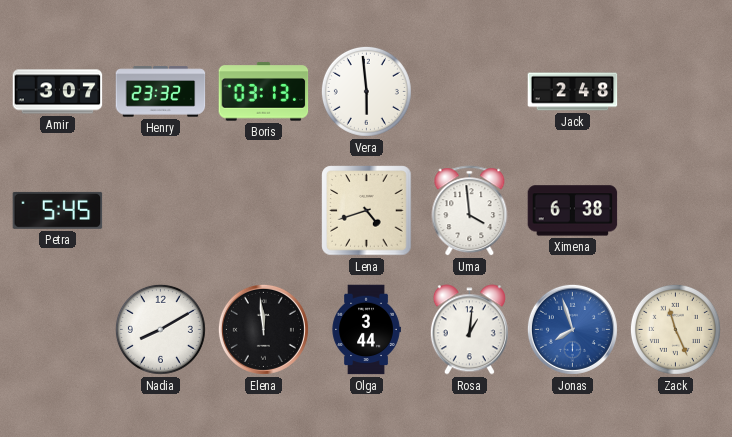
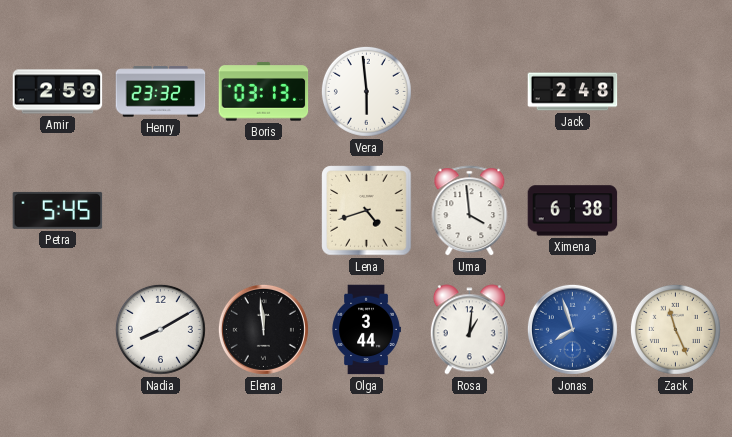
Amir: 3:07 -> 2:59 (58, 92)
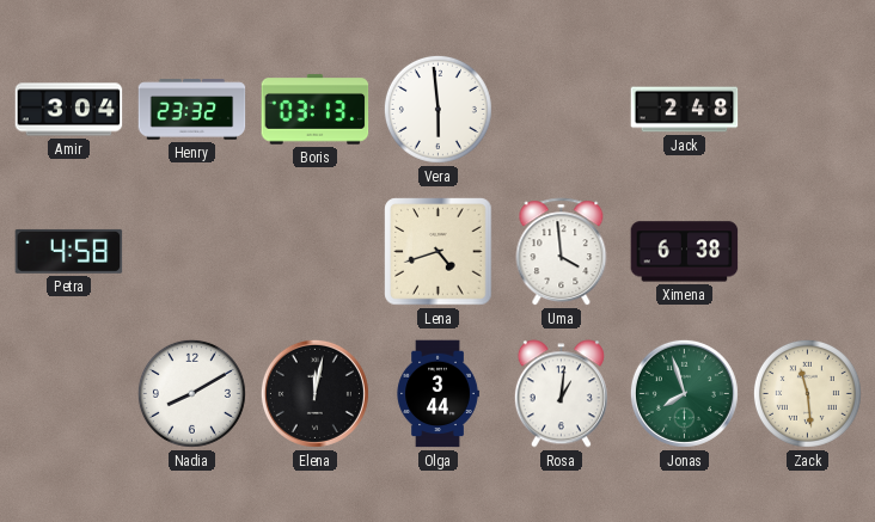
Amir: 2:59 -> 3:04 (69, 110)
Petra: 5:45 -> 4:58 (69, 251)
Elena: 11:59 -> 12:02 (314, 393)
Jonas dial: blue -> green (684, 393)
Zack: 11:26 -> 11:29 (807, 393)
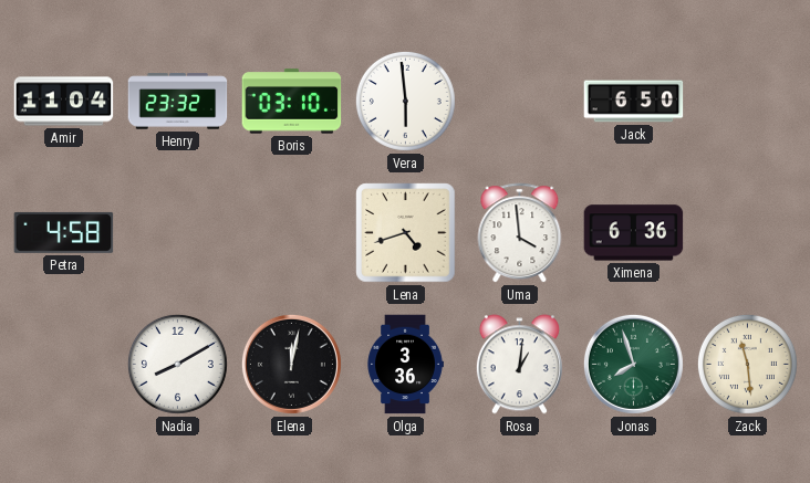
Amir: 3:04 -> 11:04 (64, 102)
Boris: 03:13 -> 03:10 (292, 102)
Jack: 2:48 -> 6:50 (634, 102)
Ximena: 6:38 -> 6:36 (634, 233)
Olga: 3:44 -> 3:36 (405, 365)
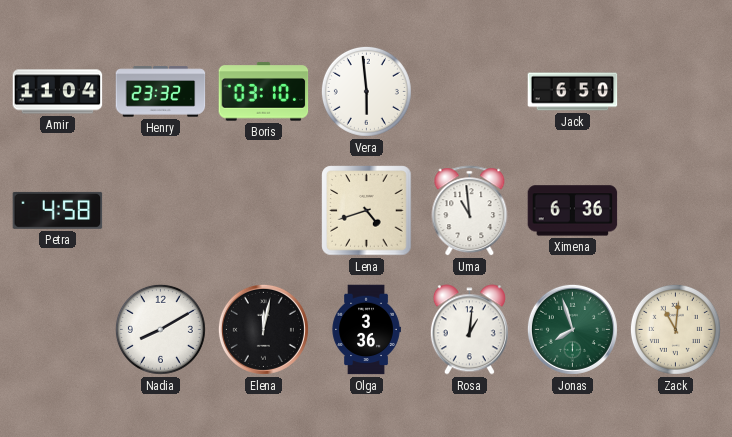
Uma: 3:59 -> 10:59 (470, 211)
Zack: 11:29 -> 11:01 (675, 329)
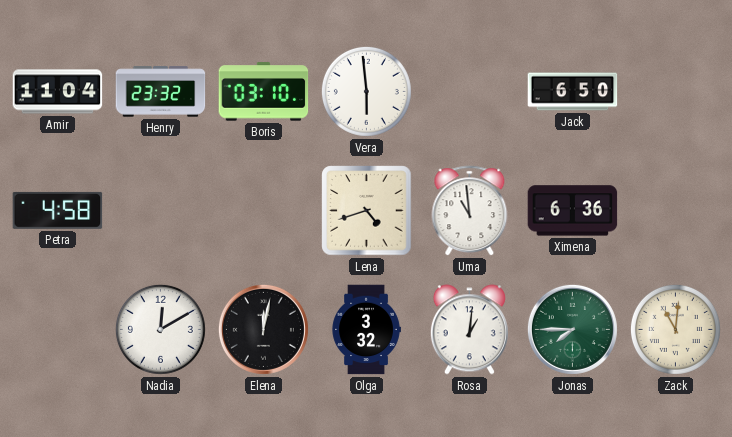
Nadia: 8:10 -> 12:10 (160, 329)
Olga: 3:36 -> 3:32 (366, 330)
Jonas: 7:57 -> 7:45 (572, 329)
